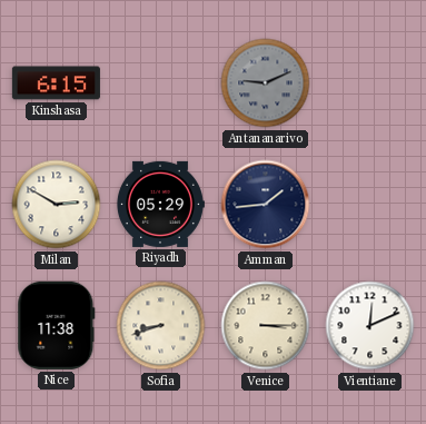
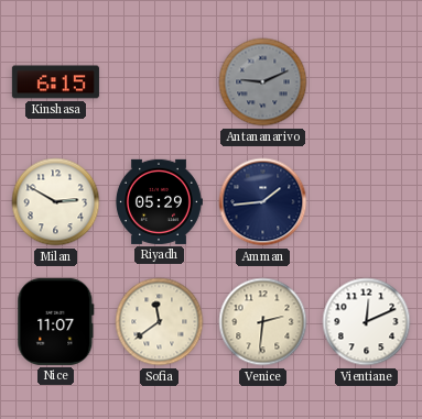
Nice: 11:38 -> 11:07 (56, 321)
Sofia: 8:42 -> 11:39 (160, 322)
Venice: 3:15 -> 2:31 (263, 322)
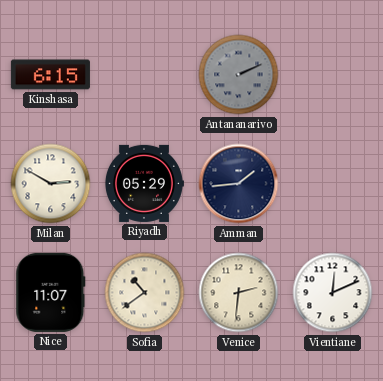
Antananarivo: 9:11 -> 2:11 (239, 75)
Sofia: 11:39 -> 10:39 (145, 293)
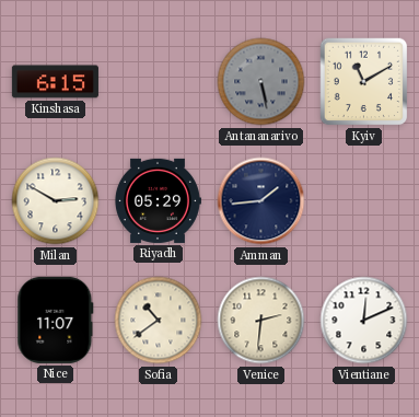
Antananarivo: 2:11 -> 5:28 (261, 82)
Kyiv: none -> 11:10 (364, 82)
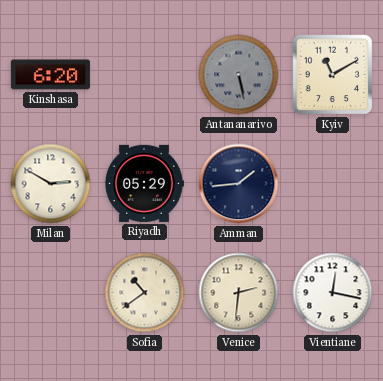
Kinshasa: 6:15 -> 6:20 (50, 75)
Nice: 11:07 -> none (56, 320)
Vientiane: 12:11 -> 12:17 (333, 293)
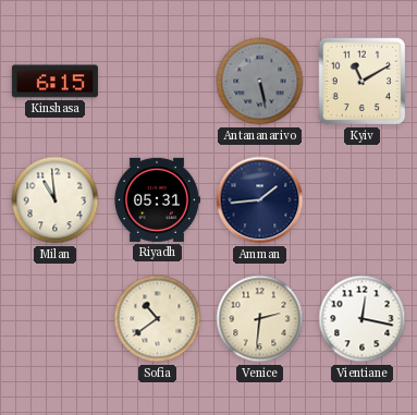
Kinshasa: 6:20 -> 6:15 (54, 82)
Milan: 2:50 -> 10:59 (56, 200)
Riyadh: 05:29 -> 05:31 (158, 199)
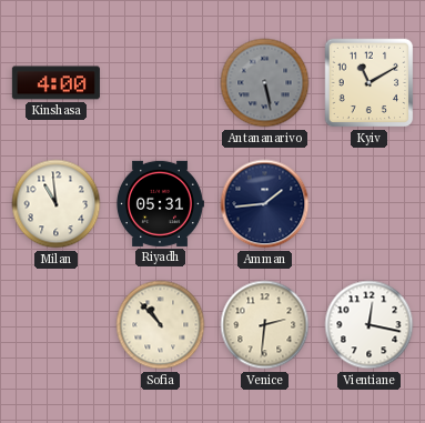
Kinshasa: 6:15 -> 4:00 (55, 83)
Sofia: 10:39 -> 10:53 (161, 325)
